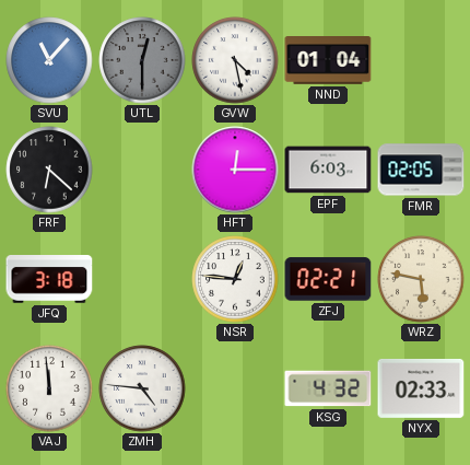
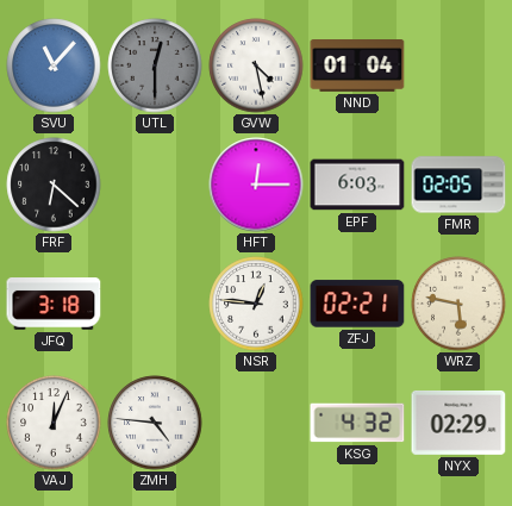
VAJ: 11:59 -> 12:04 (54, 423)
NYX: 02:33 -> 02:29 (458, 423)
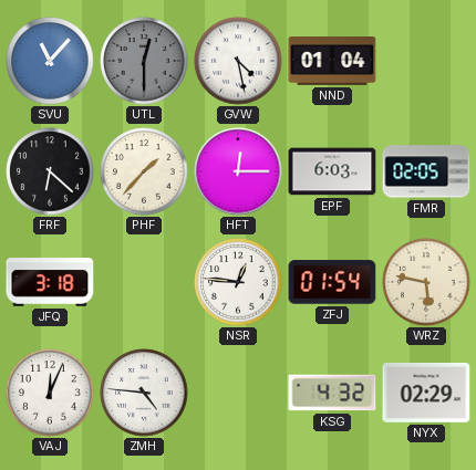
PHF: none -> 1:37 (144, 171)
ZFJ: 02:21 -> 01:54 (332, 282)
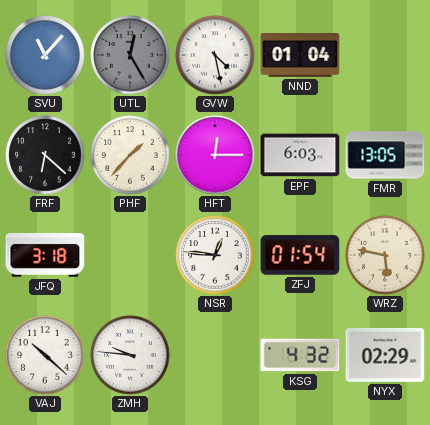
UTL: 12:30 -> 12:25 (130, 55)
FMR: 02:05 -> 13:05 (385, 155)
VAJ: 12:04 -> 10:22 (45, 355)
ZMH: 4:46 -> 9:46 (130, 355)
